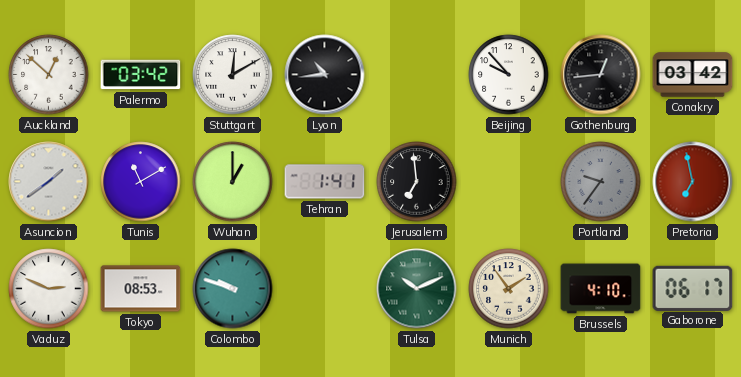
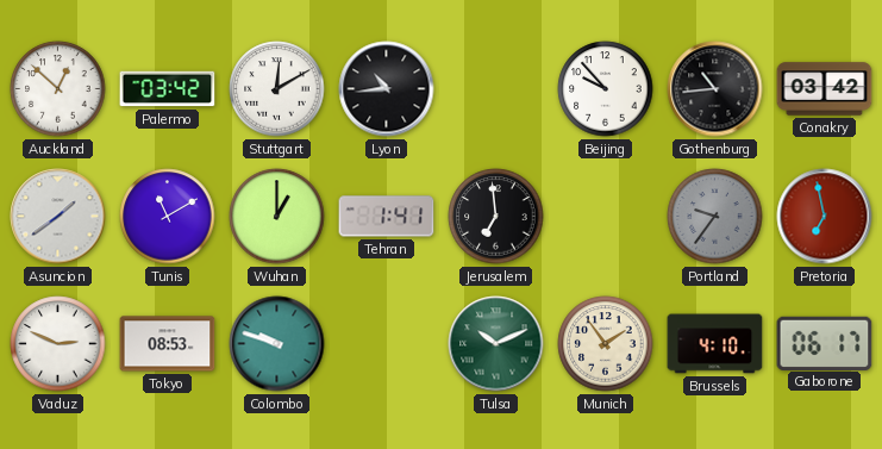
Gothenburg: 12:44 -> 10:44 (715, 89)
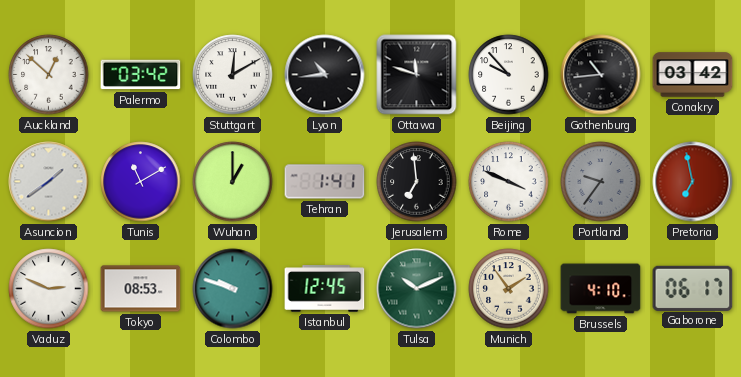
Ottawa: none -> 11:48 (417, 75)
Rome: none -> 3:49 (509, 182)
Istanbul: none -> 12:45 (325, 289)
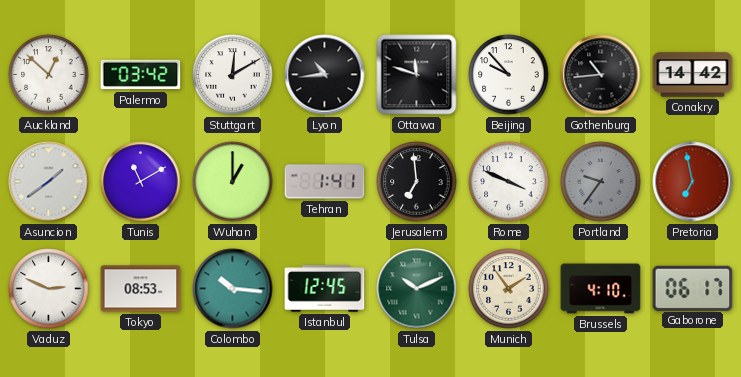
Conakry: 03:42 -> 14:42 (693, 75)
Colombo: 9:48 -> 10:16 (233, 289)
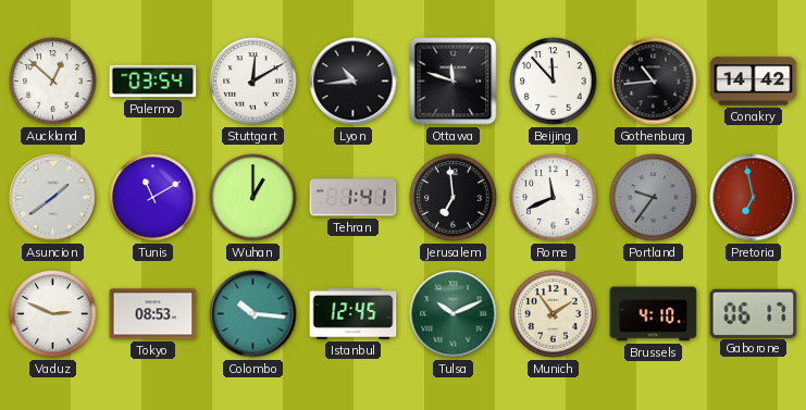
Palermo: 03:42 -> 03:54 (153, 82)
Beijing: 9:53 -> 11:53 (554, 82)
Rome: 3:49 -> 11:41 (554, 198)
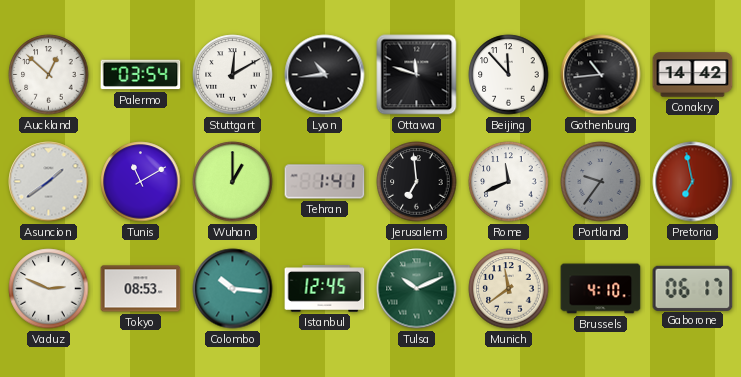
Munich: 1:54 -> 11:39 (509, 289)
